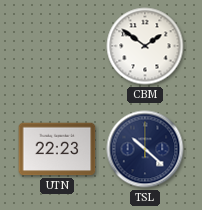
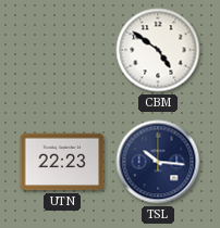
CBM: 1:51 -> 4:51 (158, 50)
TSL: 10:22 -> 10:16 (158, 162)
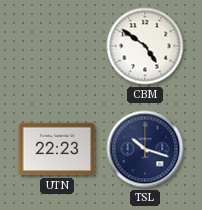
TSL: 10:16 -> 10:18 (145, 149)
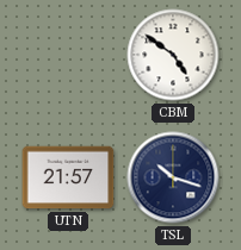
UTN: 22:23 -> 21:57 (68, 177)
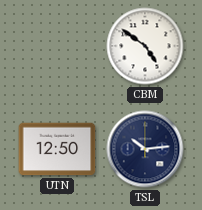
UTN: 21:57 -> 12:50 (57, 149)
TSL: 10:18 -> 10:14 (145, 149)
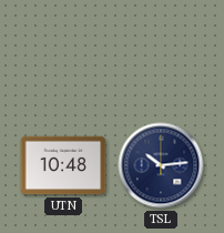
CBM: 4:51 -> none (145, 46)
UTN: 12:50 -> 10:48 (63, 165)
